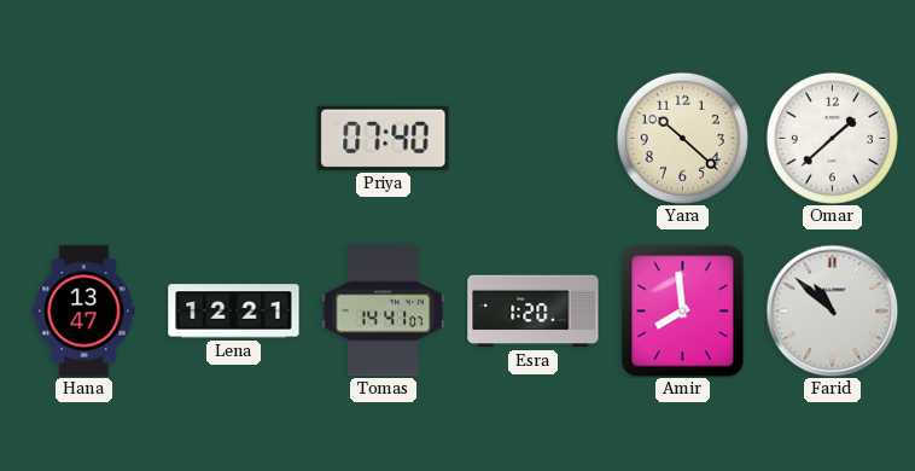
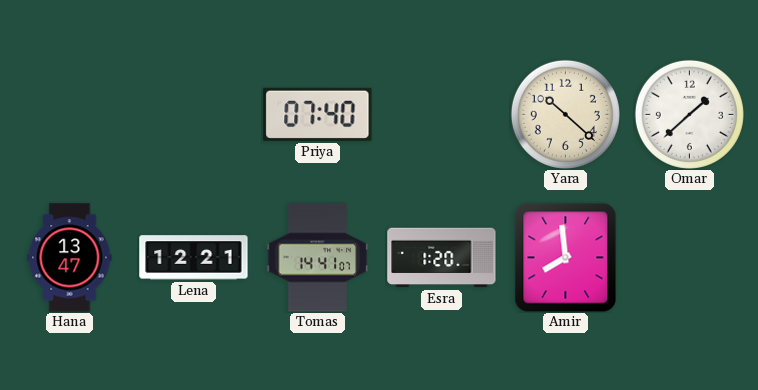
Farid: 10:52 -> none (832, 310)
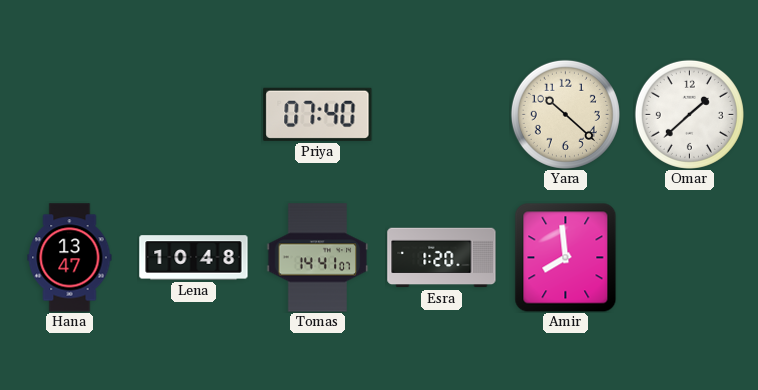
Lena: 12:21 -> 10:48 (194, 258)
